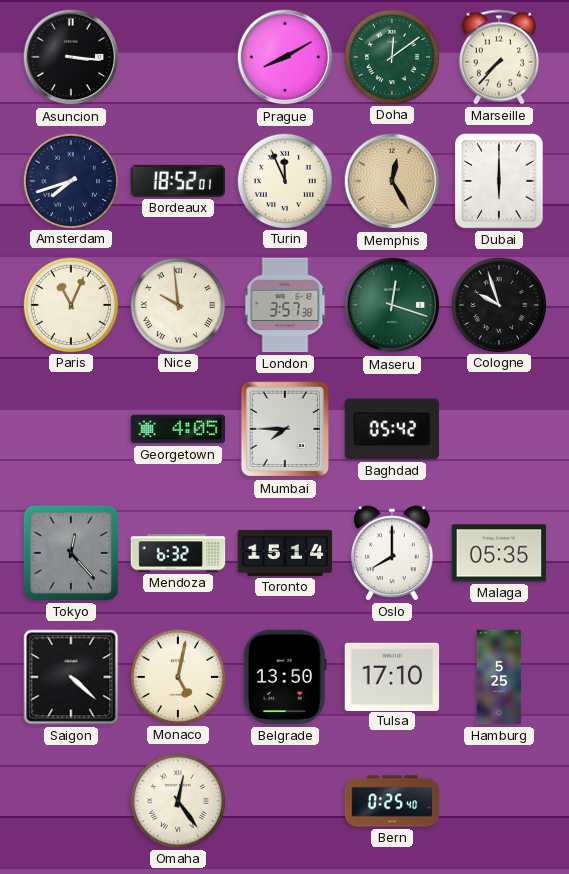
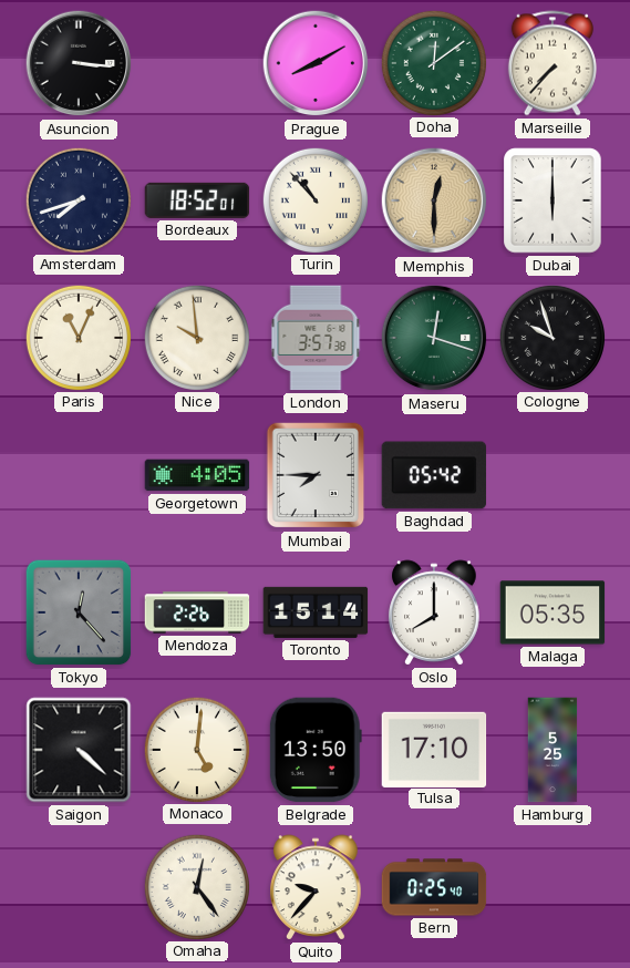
Turin: 11:56 -> 10:53 (314, 199)
Memphis: 12:25 -> 12:30 (434, 200)
Mendoza: 6:32 -> 2:26 (197, 612)
Monaco: 5:02 -> 5:01 (196, 749)
Quito: none -> 9:37 (316, 887)
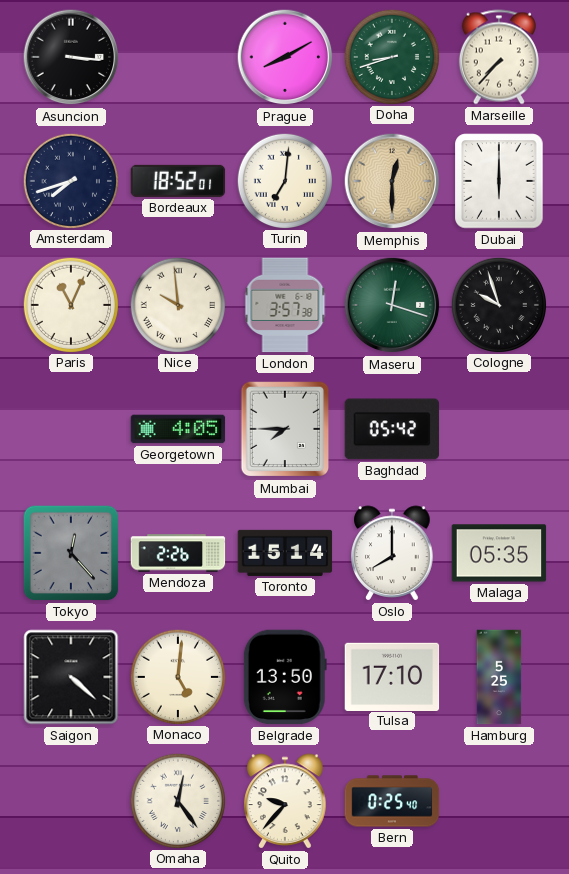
Doha: 12:09 -> 8:42 (391, 56)
Turin: 10:53 -> 7:01 (284, 180)
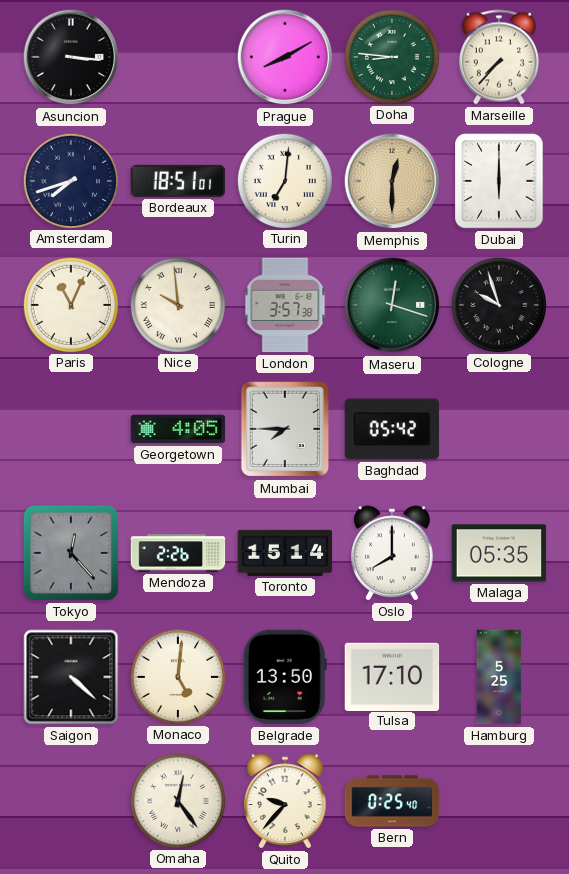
Doha: 8:42 -> 8:46 (391, 56)
Bordeaux: 18:52 -> 18:51 (178, 181)
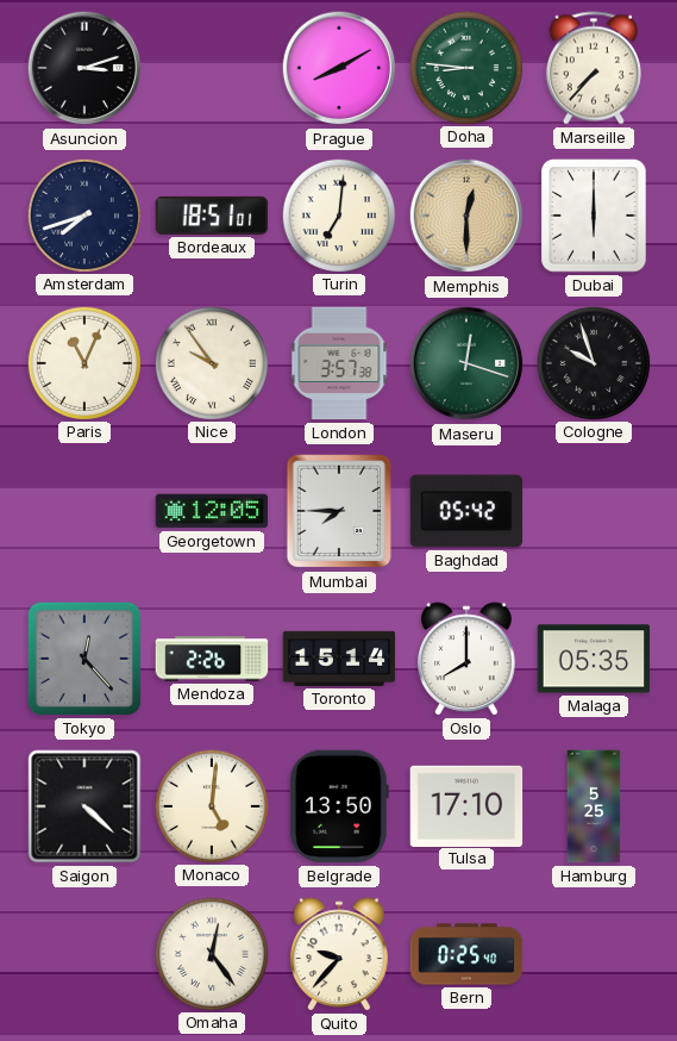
Asuncion: 3:16 -> 3:12 (84, 68)
Nice: 9:59 -> 9:54 (211, 362)
Georgetown: 4:05 -> 12:05 (212, 511)
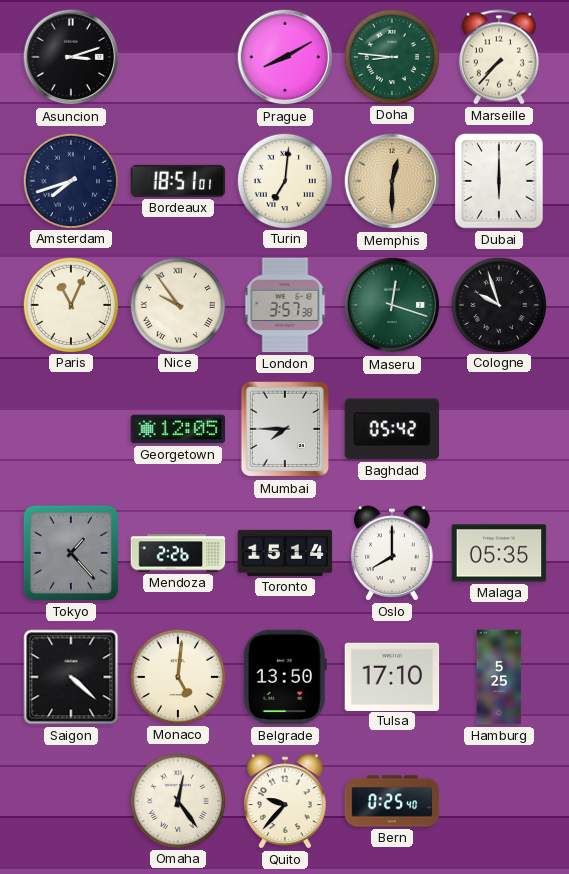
Tokyo: 12:23 -> 1:23 (71, 553)
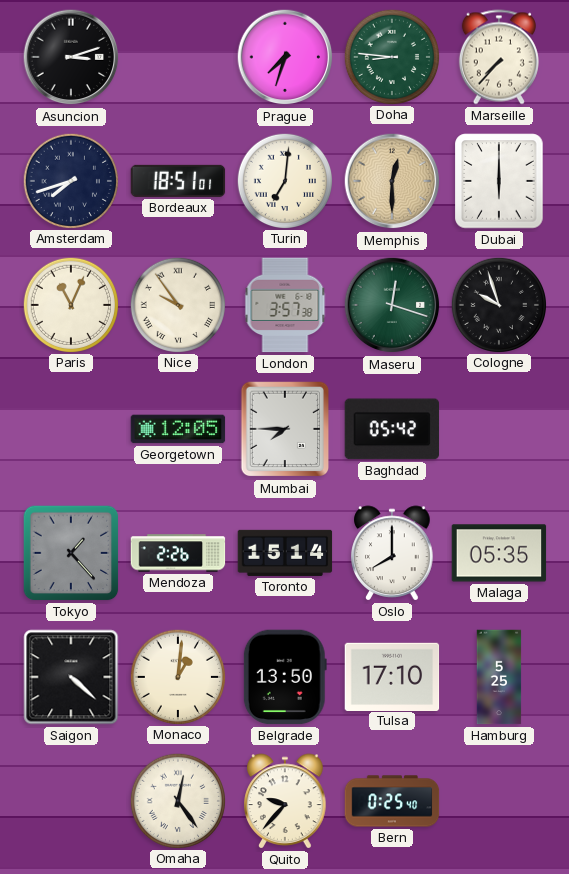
Prague: 8:10 -> 7:33 (285, 57)
Monaco: 5:01 -> 1:01 (177, 676)
